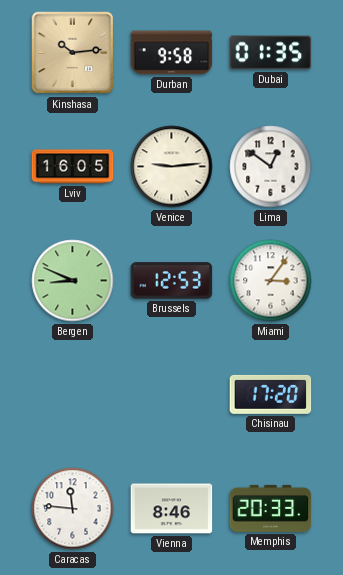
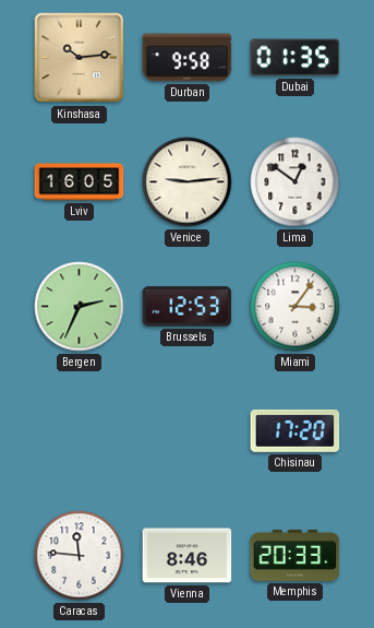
Bergen: 8:49 -> 2:34 (80, 307)
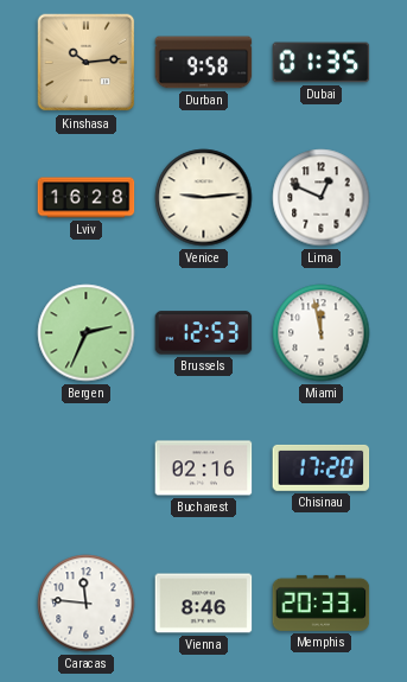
Lviv: 16:05 -> 16:28 (87, 198)
Lima: 12:51 -> 12:49 (322, 198)
Miami: 3:06 -> 11:58 (322, 333)
Bucharest: none -> 02:16 (204, 469)
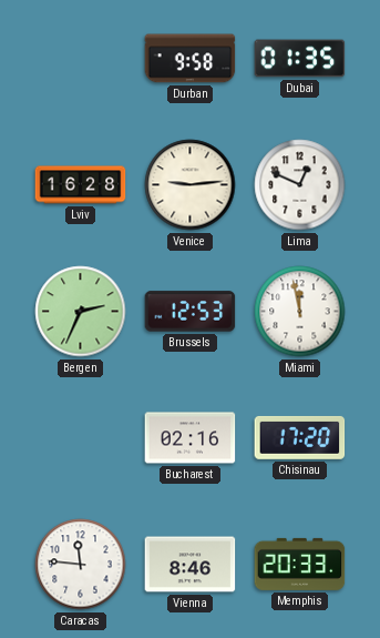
Kinshasa: 10:14 -> none (87, 63)
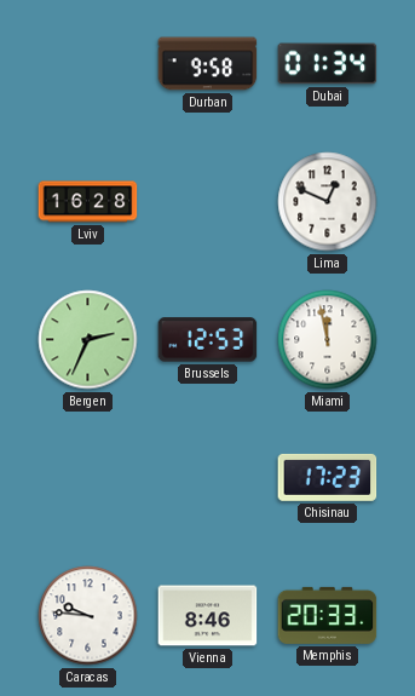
Dubai: 01:35 -> 01:34 (328, 64)
Venice: 9:14 -> none (191, 185)
Bucharest: 02:16 -> none (191, 438)
Chisinau: 17:20 -> 17:23 (328, 477)
Caracas: 11:46 -> 9:46 (88, 616)
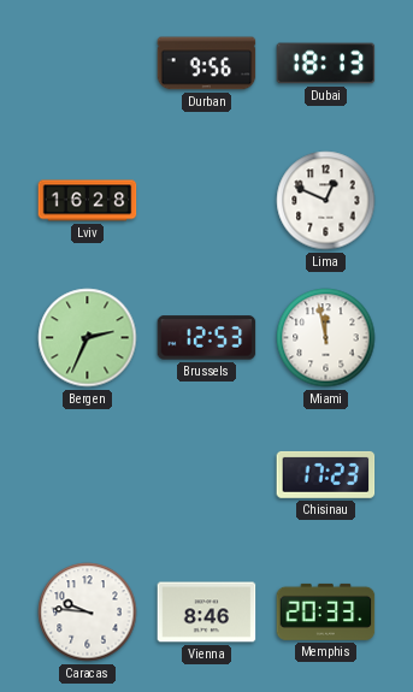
Durban: 9:58 -> 9:56 (207, 64)
Dubai: 01:34 -> 18:13 (326, 64)
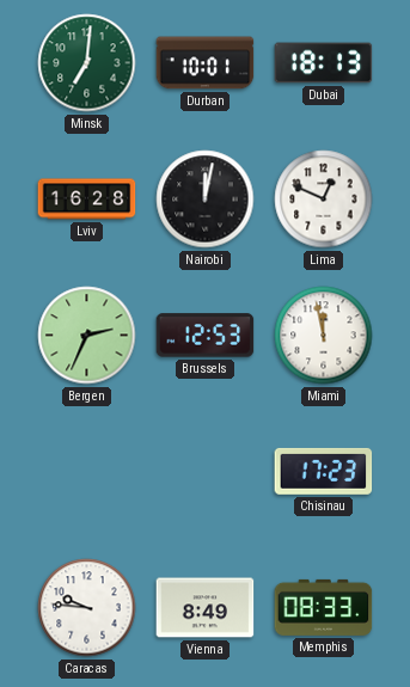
Minsk: none -> 7:01 (87, 63)
Durban: 9:56 -> 10:01 (206, 63)
Nairobi: none -> 12:02 (206, 200)
Vienna: 8:46 -> 8:49 (206, 608)
Memphis: 20:33 -> 08:33 (324, 607)
